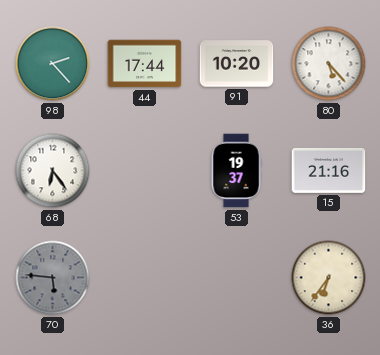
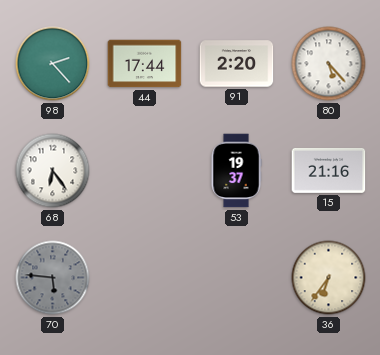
91: 10:20 -> 2:20 (237, 64)
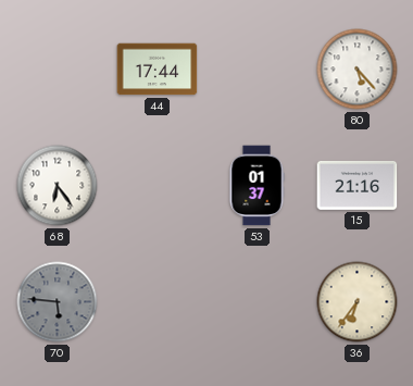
98: 2:23 -> none (53, 64)
91: 2:20 -> none (237, 64)
53: 19:37 -> 01:37 (256, 186)
